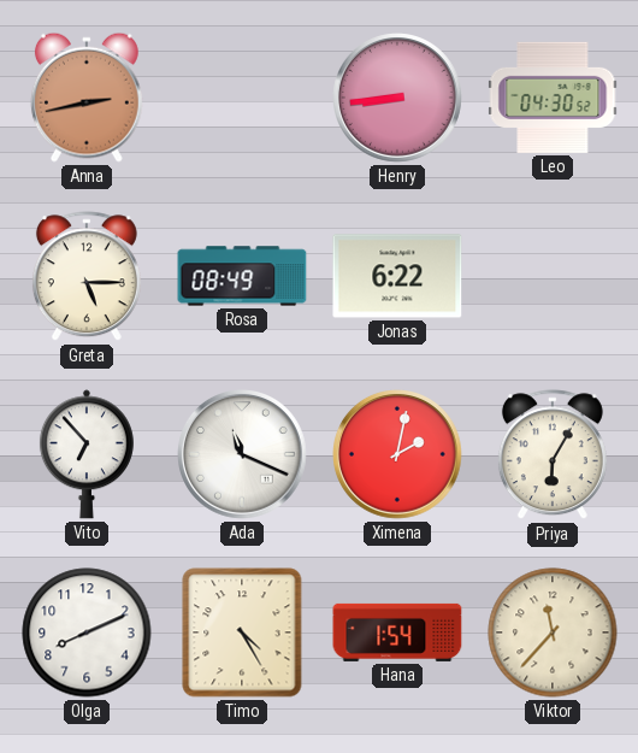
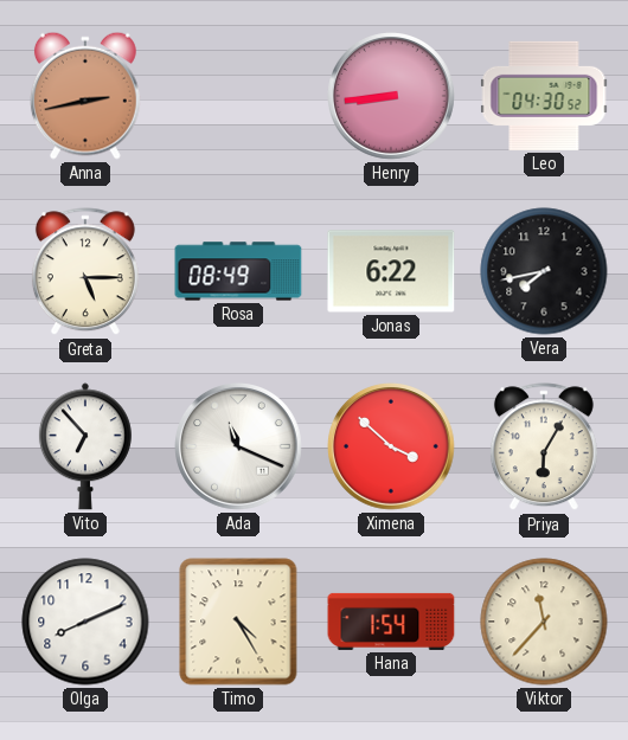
Vera: none -> 7:43 (544, 271)
Ximena: 2:02 -> 3:52 (392, 448)
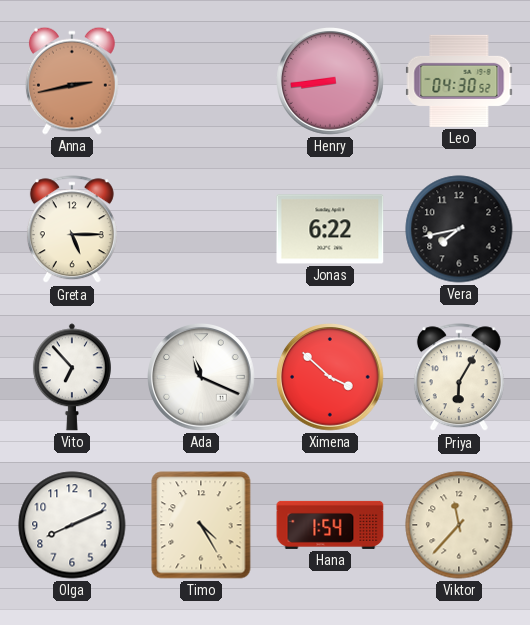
Rosa: 08:49 -> none (238, 271)
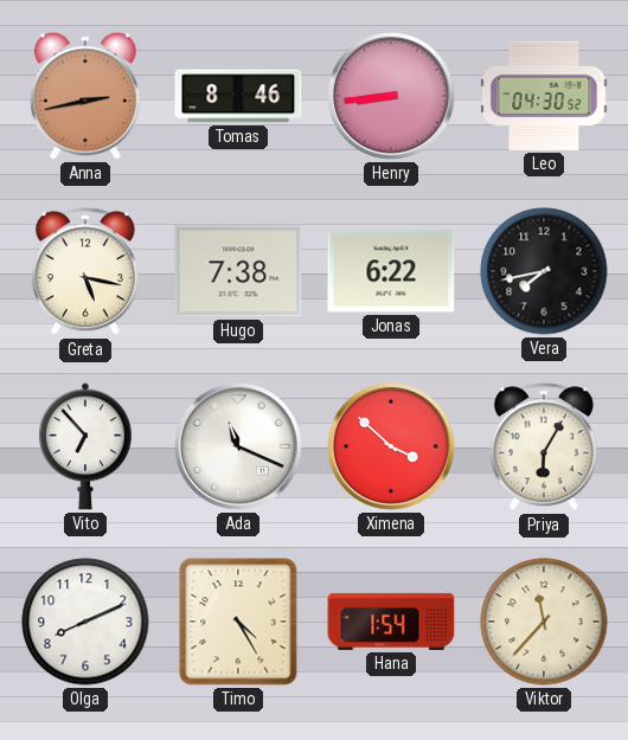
Tomas: none -> 8:46 (238, 96)
Greta: 5:15 -> 5:17 (85, 272)
Hugo: none -> 7:38 (238, 271)
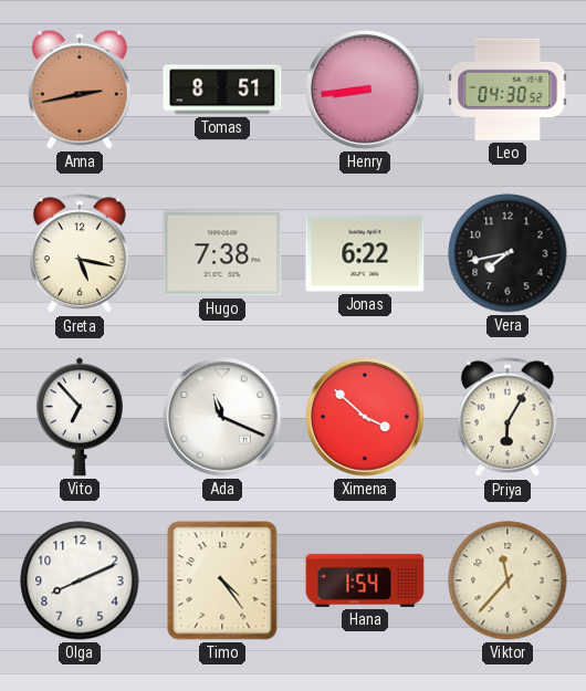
Tomas: 8:46 -> 8:51 (222, 90)
Timo: 4:25 -> 4:24 (222, 580)
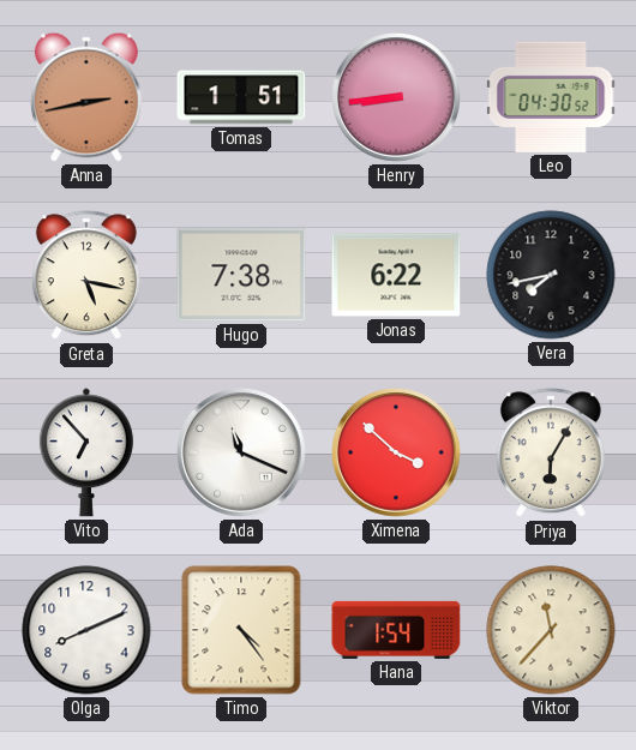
Tomas: 8:51 -> 1:51 (241, 97)
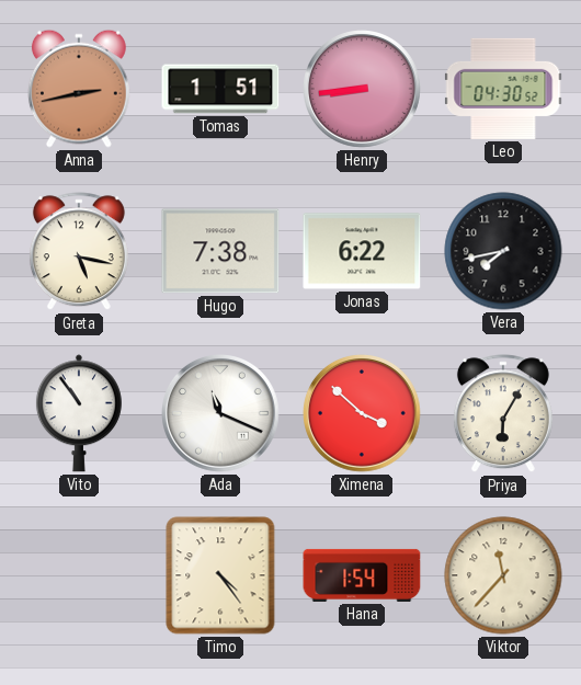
Vito: 6:53 -> 10:54 (79, 413)
Olga: 8:11 -> none (86, 630)
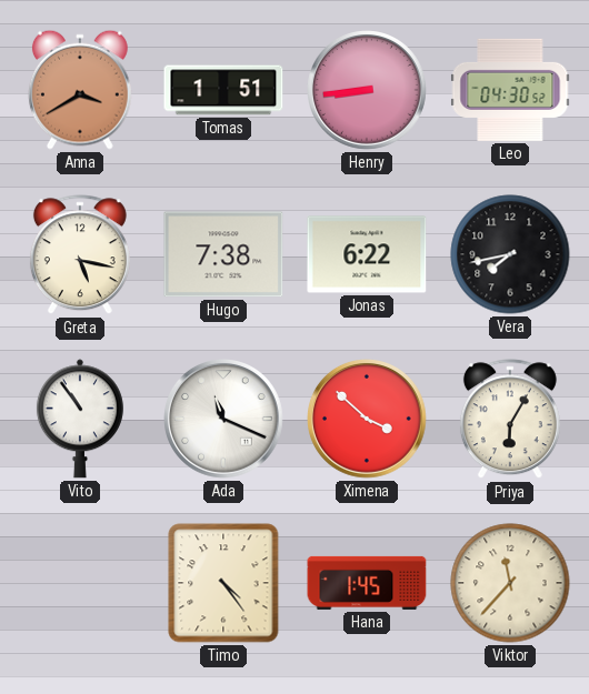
Anna: 2:43 -> 3:40 (80, 90)
Hana: 1:54 -> 1:45 (367, 583)
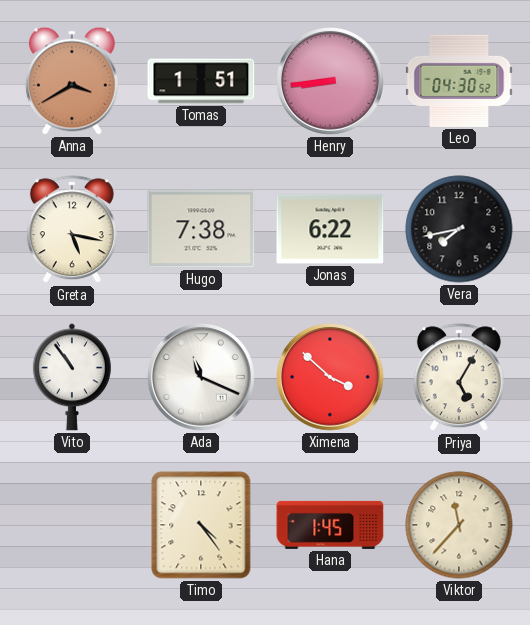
Priya: 6:05 -> 5:05 (459, 378)
